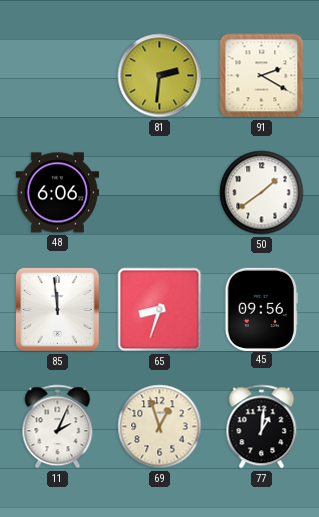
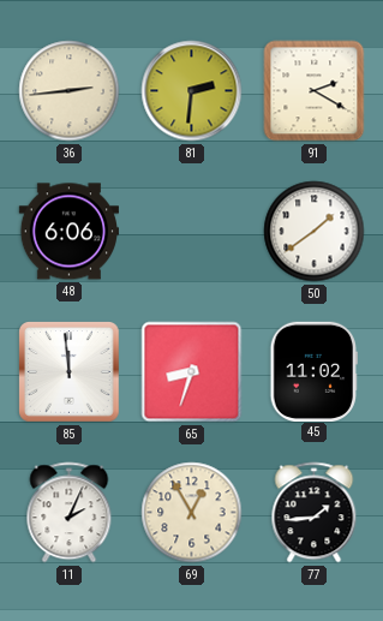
36: none -> 2:44 (70, 91)
45: 09:56 -> 11:02 (313, 371)
69: 12:57 -> 12:55 (192, 513)
77: 1:01 -> 1:44 (315, 513)
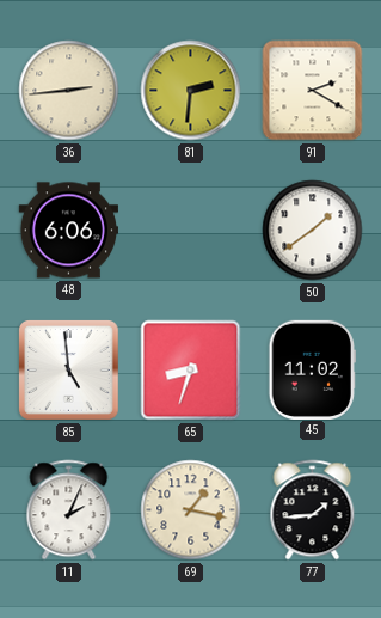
85: 11:59 -> 4:59 (69, 371)
69: 12:55 -> 1:17 (191, 510)
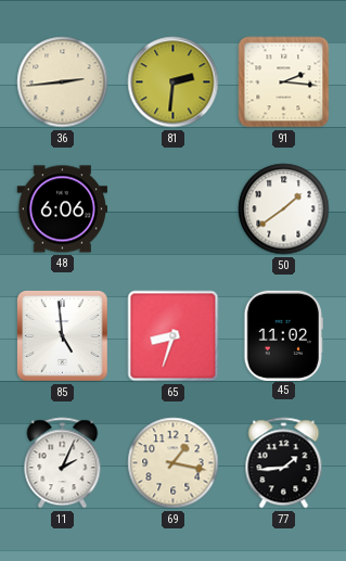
91: 2:20 -> 2:16 (284, 82)
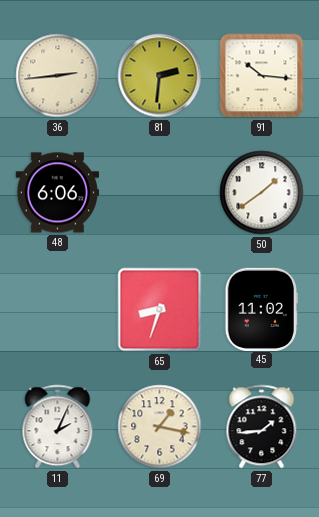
91: 2:16 -> 10:16 (262, 76)
85: 4:59 -> none (63, 336)
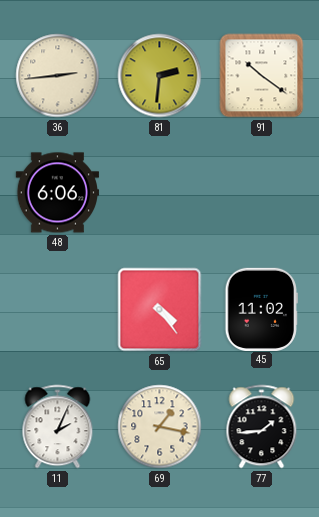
91: 10:16 -> 10:21 (262, 76)
50: 1:39 -> none (262, 193)
65: 8:33 -> 4:24 (160, 310)
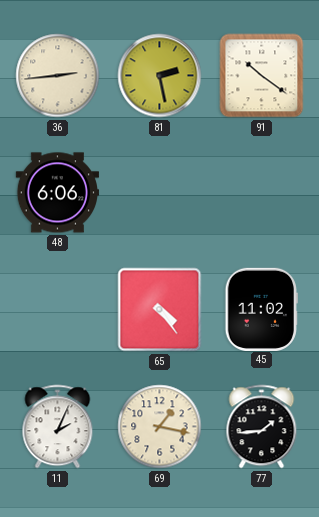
81: 2:31 -> 2:28 (160, 76)
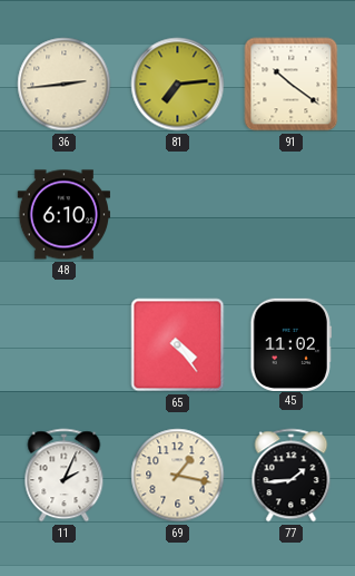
81: 2:28 -> 7:14 (178, 85)
48: 6:06 -> 6:10 (63, 215)
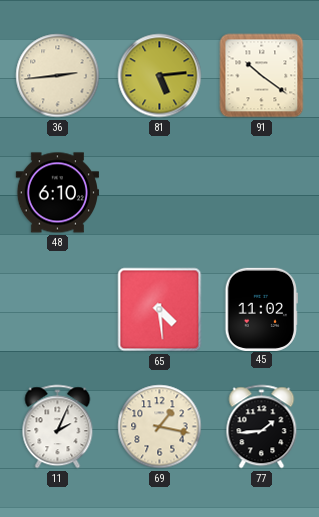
81: 7:14 -> 5:14 (160, 76)
65: 4:24 -> 4:29 (160, 310)
